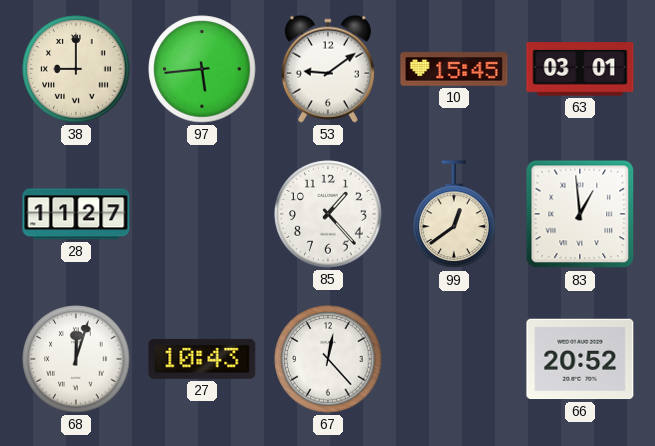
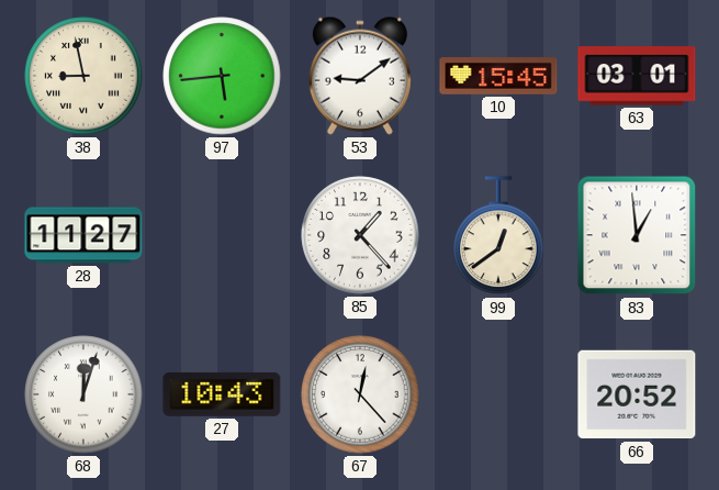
38: 9:00 -> 8:58 (83, 76)
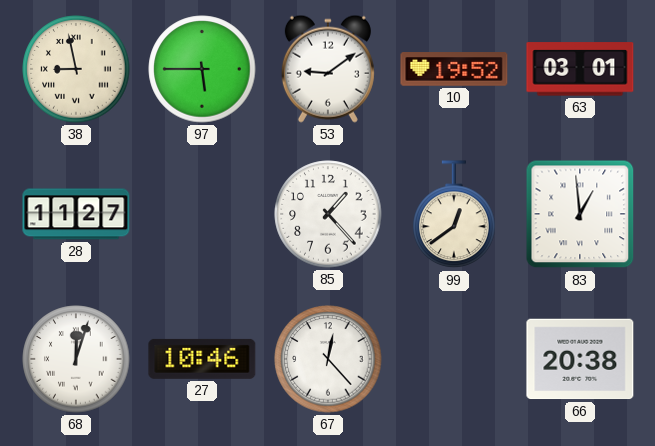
97: 5:44 -> 5:45 (202, 69)
10: 15:45 -> 19:52 (454, 69)
27: 10:43 -> 10:46 (202, 359)
66: 20:52 -> 20:38 (580, 359)
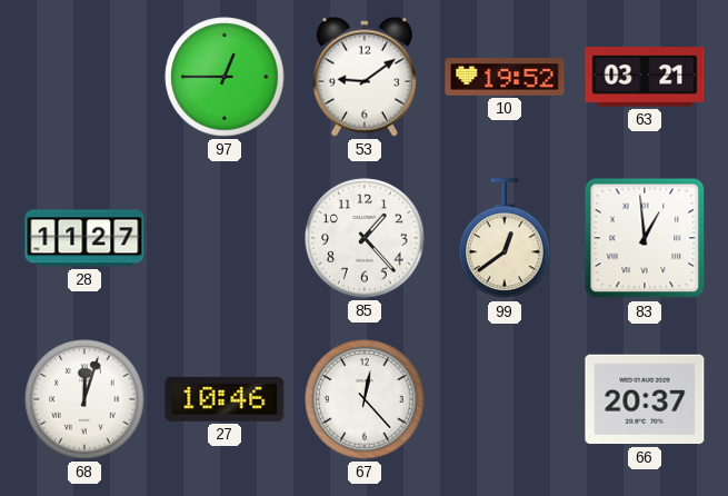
38: 8:58 -> none (76, 69)
97: 5:45 -> 12:45 (225, 77)
63: 03:01 -> 03:21 (645, 77)
66: 20:38 -> 20:37 (645, 399)
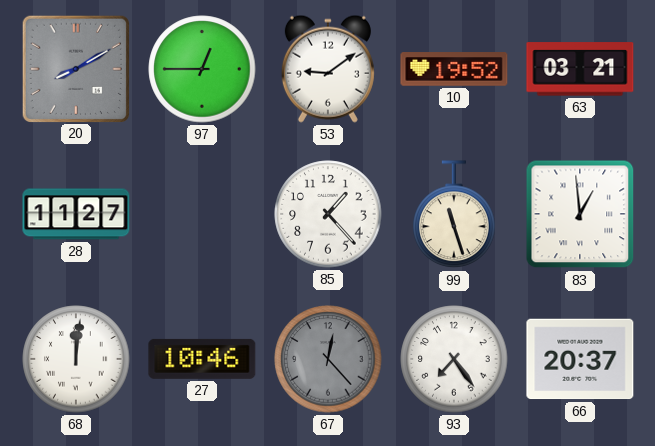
20: none -> 8:10 (75, 68)
99: 12:39 -> 11:27 (454, 215)
68: 12:03 -> 12:01 (76, 359)
67 dial: white -> grey (328, 359)
93: none -> 7:24 (454, 359)
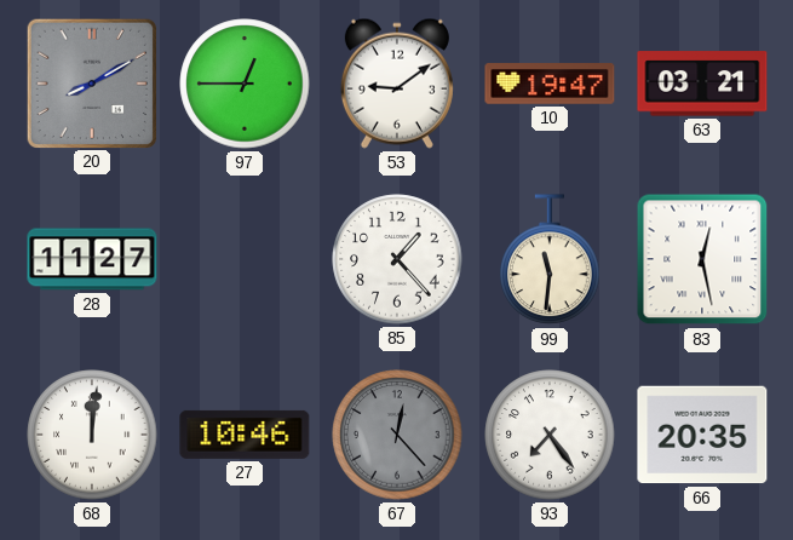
10: 19:52 -> 19:47 (550, 84)
99: 11:27 -> 11:31 (550, 260)
83: 12:59 -> 12:28 (702, 259)
66: 20:37 -> 20:35 (702, 435)
